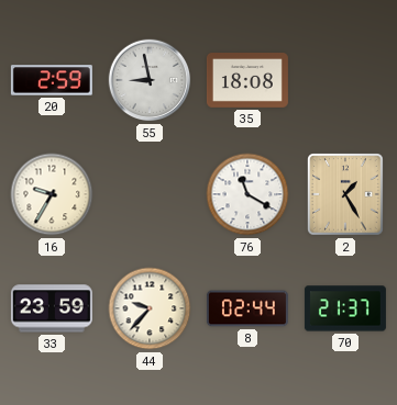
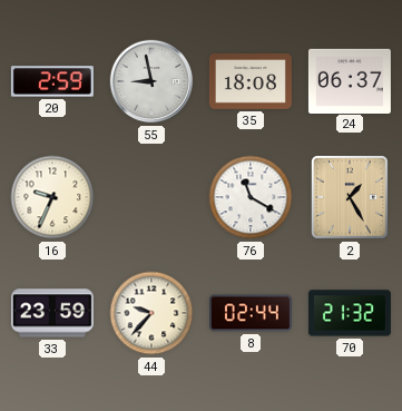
24: none -> 06:37 (350, 80)
16: 9:35 -> 9:34 (52, 197)
70: 21:37 -> 21:32 (350, 313)
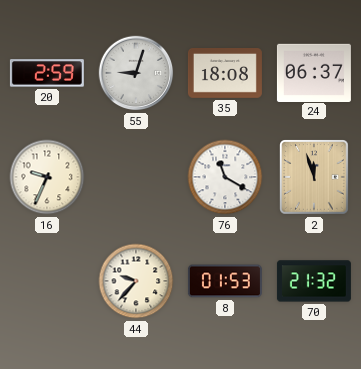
55: 8:58 -> 9:03 (136, 73)
2: 1:25 -> 11:57 (315, 177)
33: 23:59 -> none (52, 313)
8: 02:44 -> 01:53 (225, 281)
